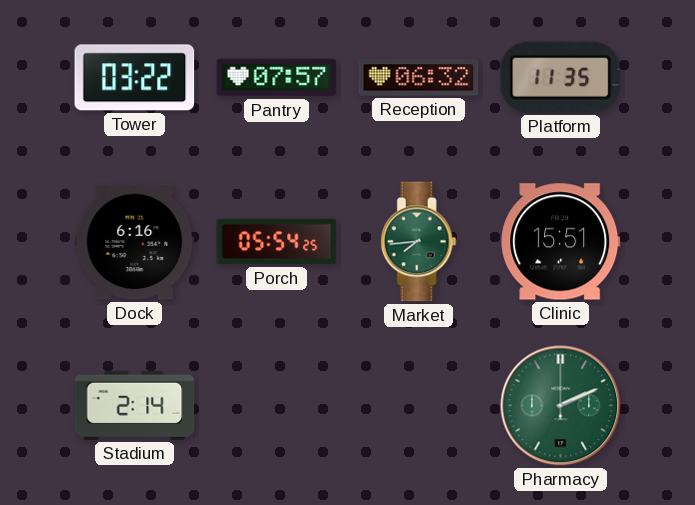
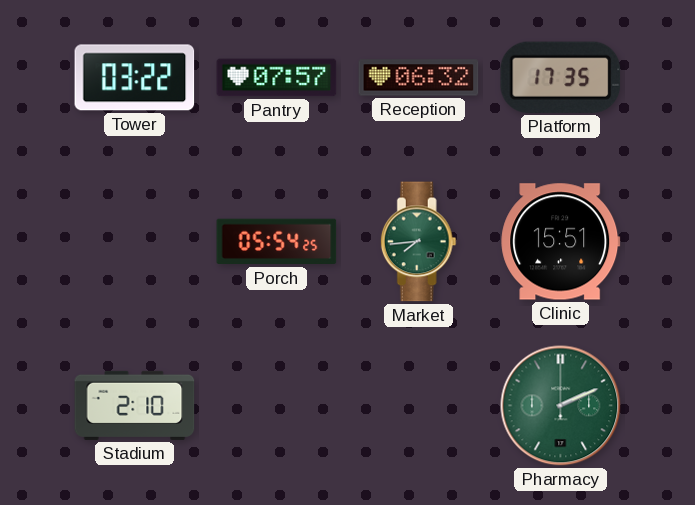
Platform: 11:35 -> 17:35 (561, 77)
Dock: 6:16 -> none (135, 242)
Stadium: 2:14 -> 2:10 (135, 405)
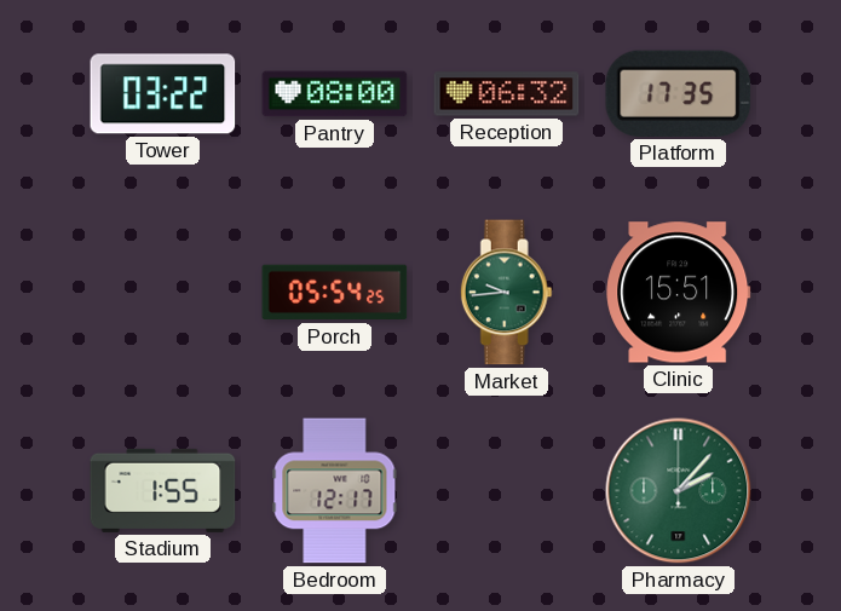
Pantry: 07:57 -> 08:00 (335, 94)
Market: 7:44 -> 9:44 (506, 293)
Stadium: 2:10 -> 1:55 (163, 490)
Bedroom: none -> 12:17 (335, 491)
Pharmacy: 2:11 -> 2:07 (679, 491)
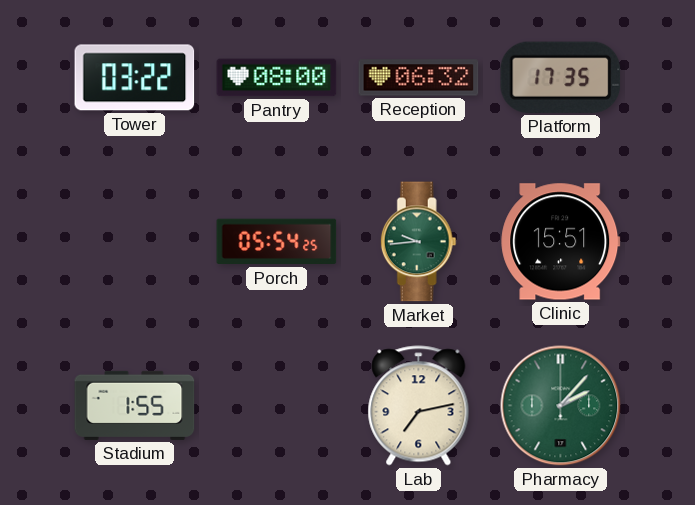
Bedroom: 12:17 -> none (335, 491)
Lab: none -> 7:13 (419, 406)
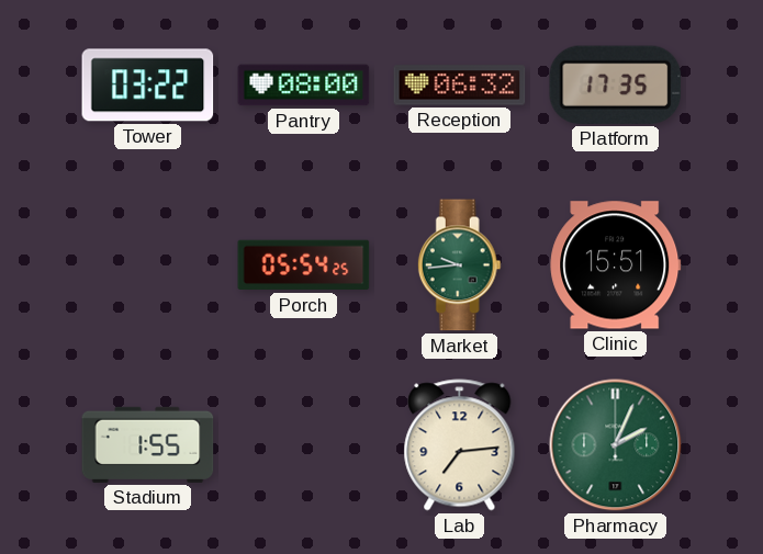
Lab: 7:13 -> 7:14 (460, 445)
Pharmacy: 2:07 -> 2:04 (616, 445)
